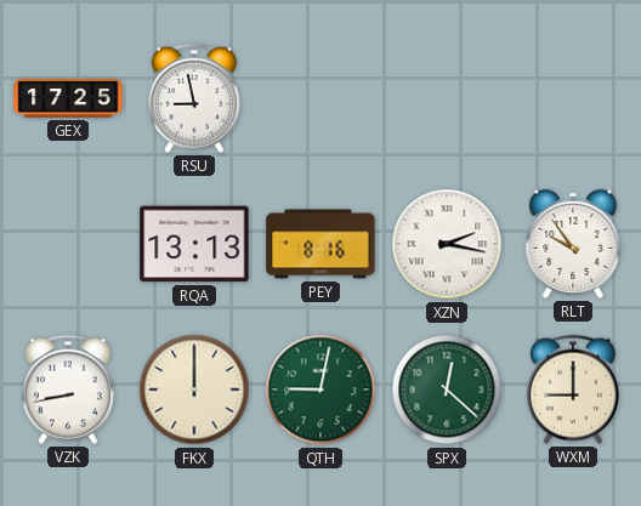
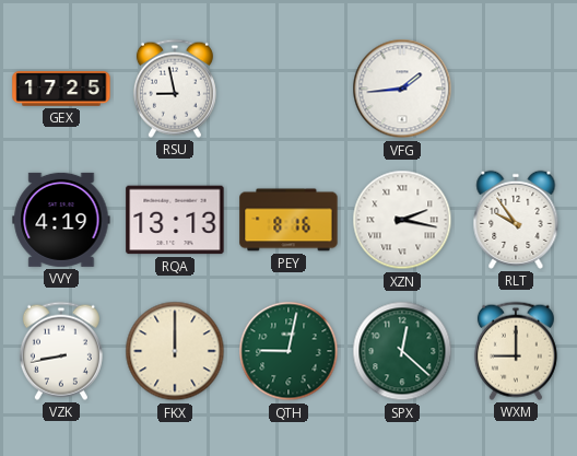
VFG: none -> 1:44 (402, 89)
VVY: none -> 4:19 (61, 220)
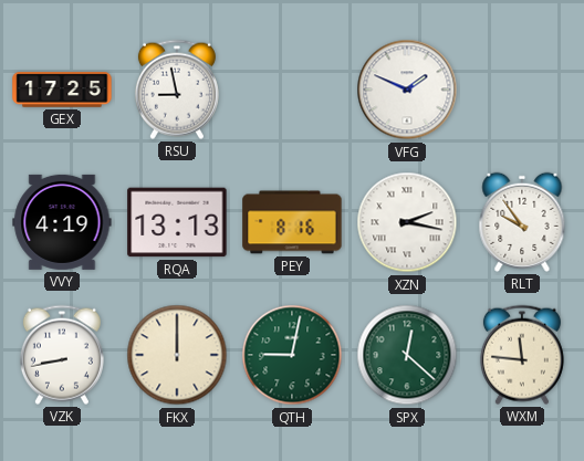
VFG: 1:44 -> 1:49 (407, 90)
WXM: 9:00 -> 11:46 (522, 355)
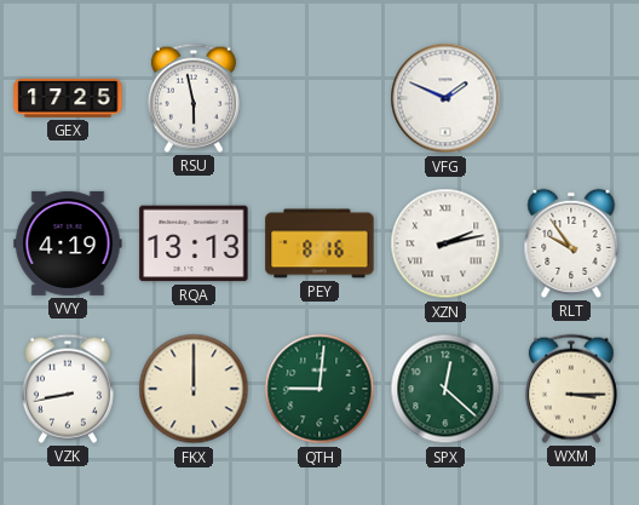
RSU: 8:58 -> 5:58 (194, 98)
XZN: 2:17 -> 2:13 (445, 243)
QTH: 9:02 -> 9:01 (319, 389)
WXM: 11:46 -> 3:15 (571, 389)
